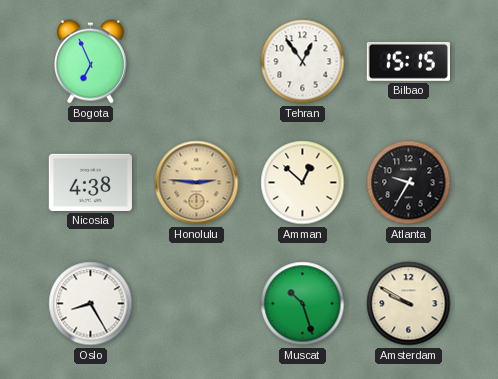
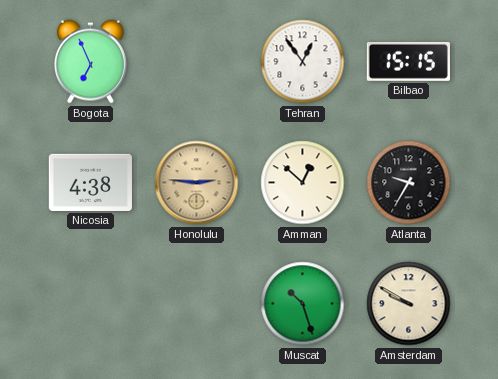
Oslo: 8:25 -> none (91, 304)
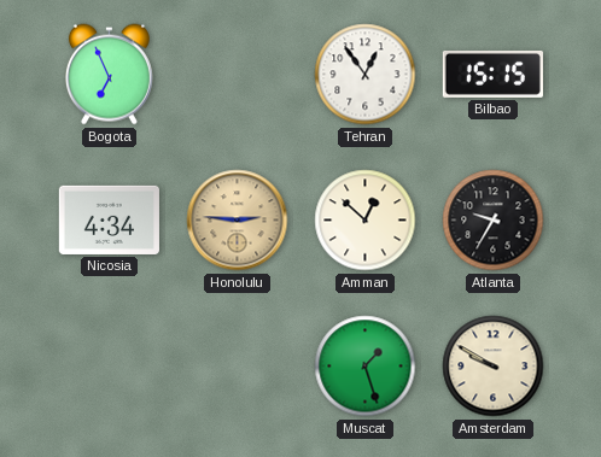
Nicosia: 4:38 -> 4:34 (109, 219)
Muscat: 10:27 -> 1:27 (366, 367)
